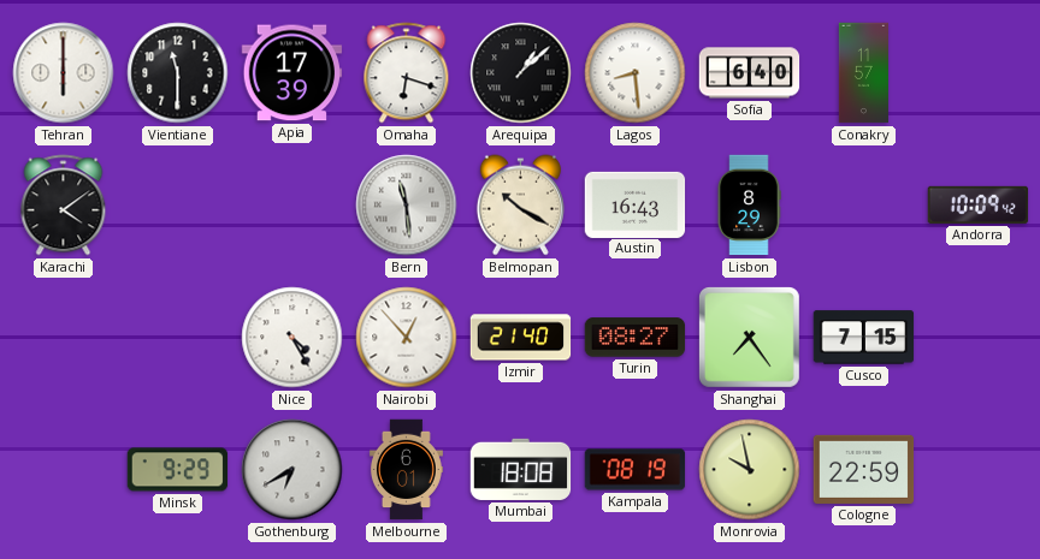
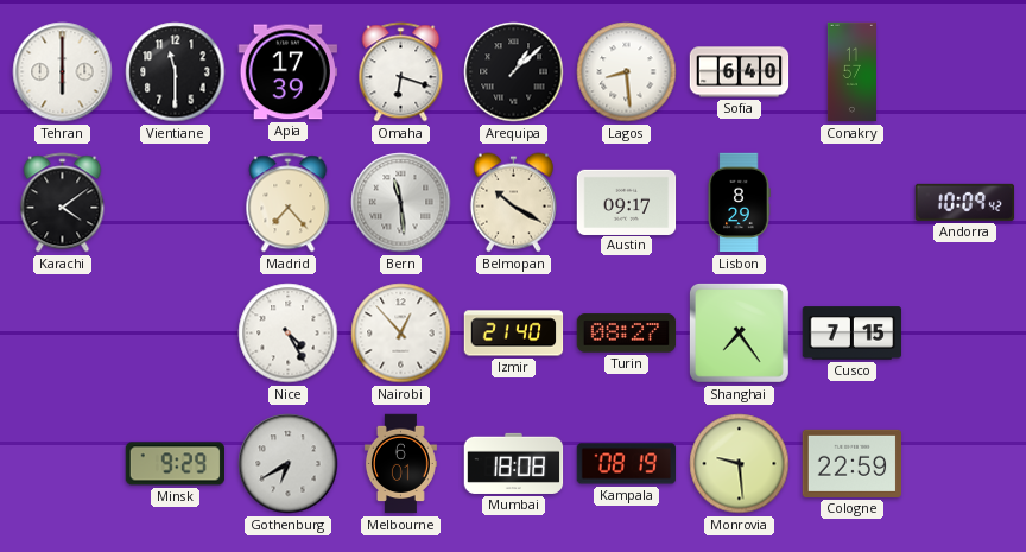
Madrid: none -> 7:23 (289, 203)
Austin: 16:43 -> 09:17 (627, 202)
Monrovia: 9:58 -> 9:29 (740, 464)
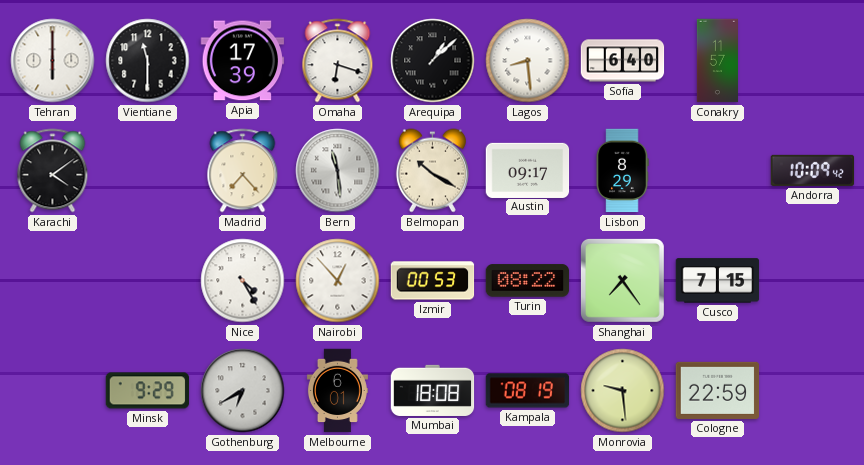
Izmir: 21:40 -> 00:53 (433, 281)
Turin: 08:27 -> 08:22 (528, 281)
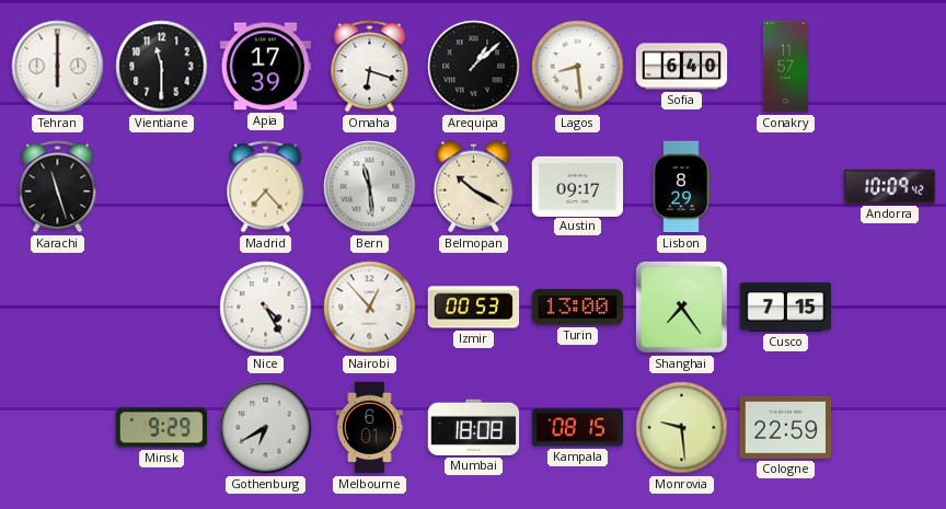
Karachi: 4:09 -> 11:27 (58, 187)
Turin: 08:22 -> 13:00 (578, 308)
Kampala: 08:19 -> 08:15 (578, 428)
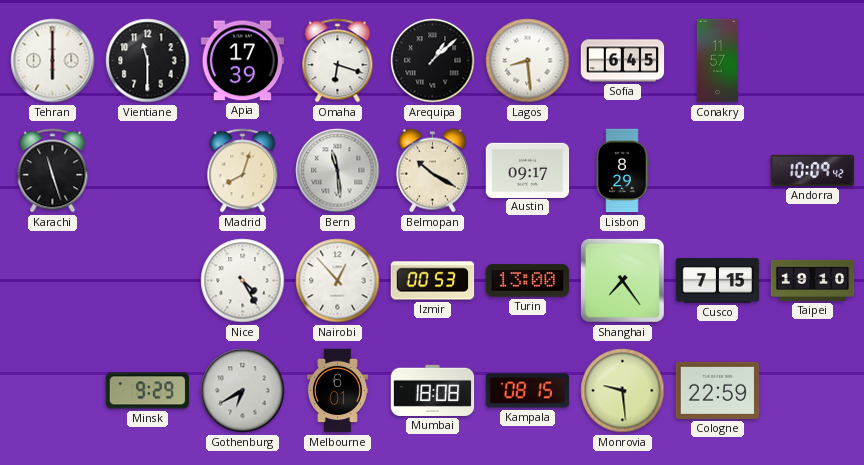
Sofia: 6:40 -> 6:45 (623, 61)
Madrid: 7:23 -> 8:03 (243, 171)
Taipei: none -> 19:10 (813, 280)
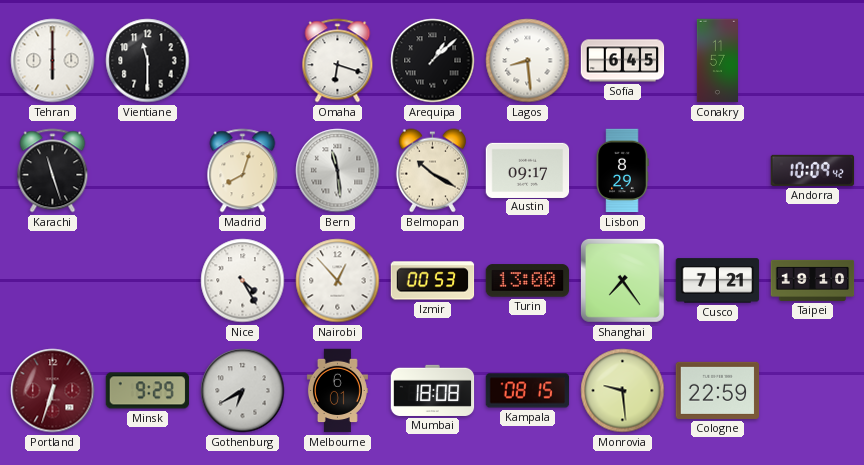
Apia: 17:39 -> none (243, 61)
Cusco: 7:15 -> 7:21 (718, 281)
Portland: none -> 6:33 (53, 391)
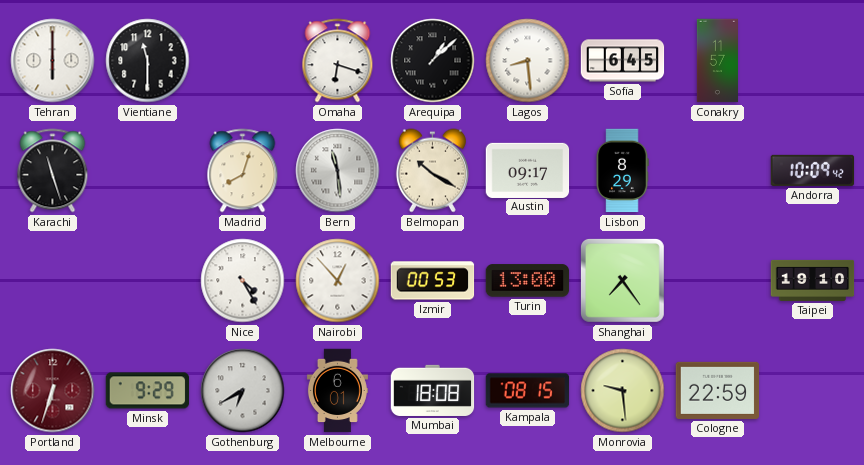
Cusco: 7:21 -> none (718, 281)
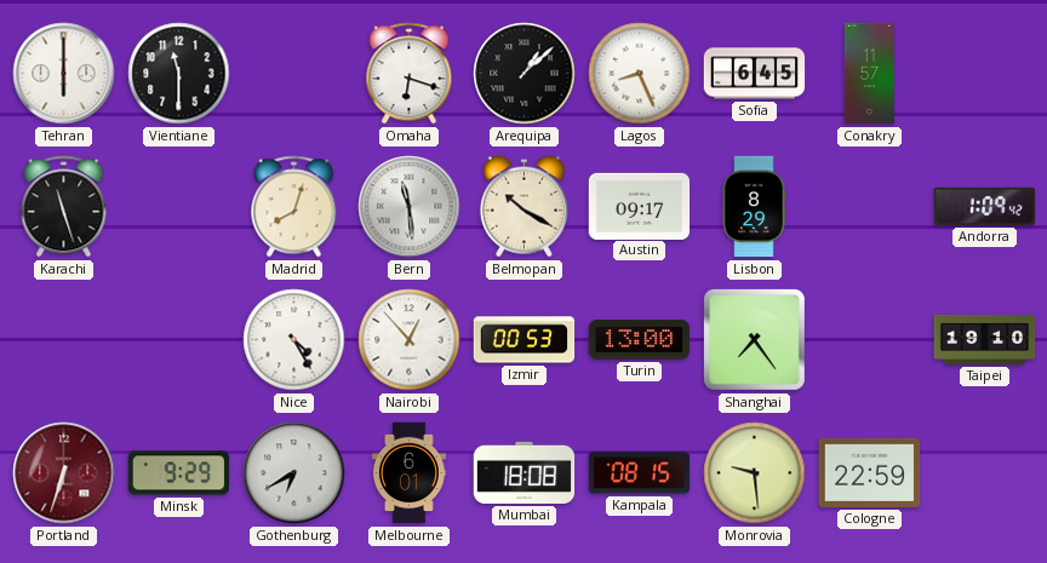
Lagos: 8:29 -> 8:26 (640, 74)
Andorra: 10:09 -> 1:09 (985, 206)
